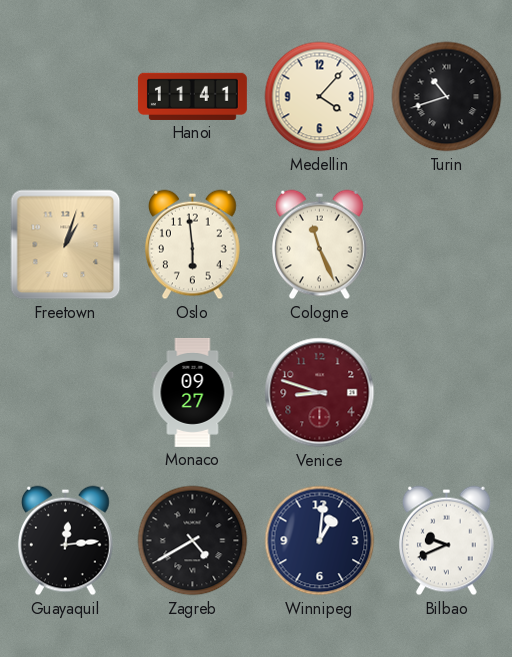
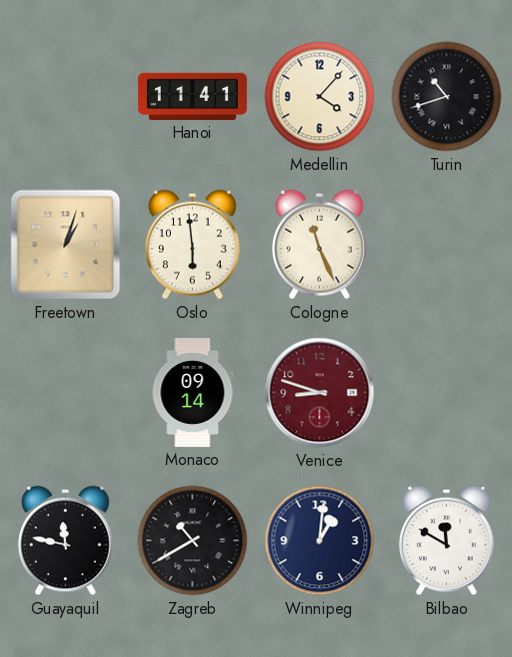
Monaco: 09:27 -> 09:14 (193, 392)
Guayaquil: 12:14 -> 11:47 (66, 541)
Zagreb: 4:40 -> 10:40 (193, 541)
Bilbao: 9:41 -> 11:50 (447, 541)
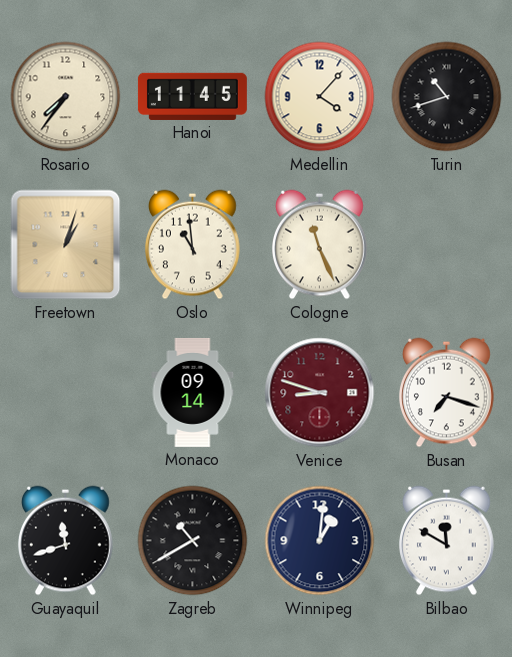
Rosario: none -> 7:36 (66, 97)
Hanoi: 11:41 -> 11:45 (192, 96)
Oslo: 5:59 -> 10:59 (193, 245)
Busan: none -> 7:18 (447, 393)
Guayaquil: 11:47 -> 11:42 (66, 541)
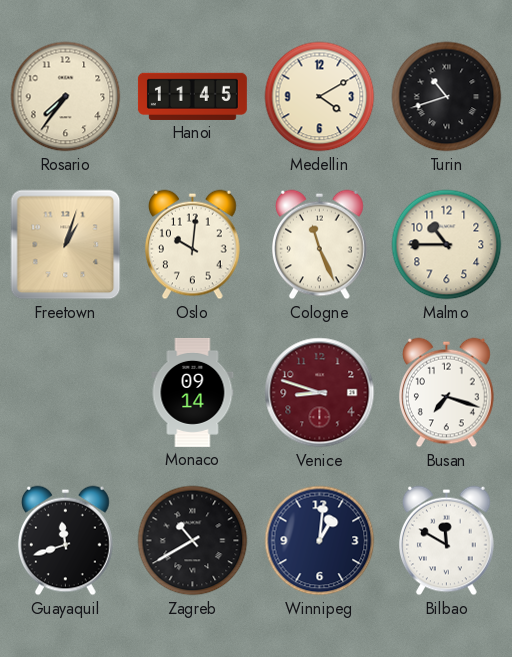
Medellin: 4:07 -> 4:10 (320, 97)
Oslo: 10:59 -> 10:01 (193, 245)
Malmo: none -> 10:45 (447, 245)
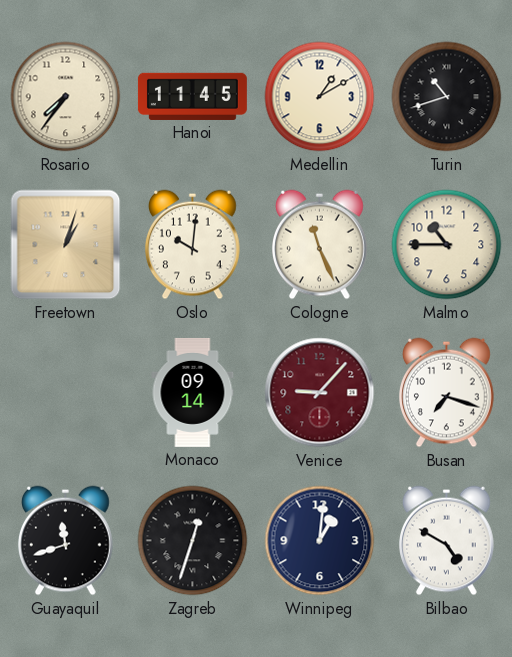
Medellin: 4:10 -> 1:10 (320, 97)
Venice: 8:48 -> 9:07 (320, 393)
Zagreb: 10:40 -> 12:33 (193, 541)
Bilbao: 11:50 -> 4:50 (447, 541)
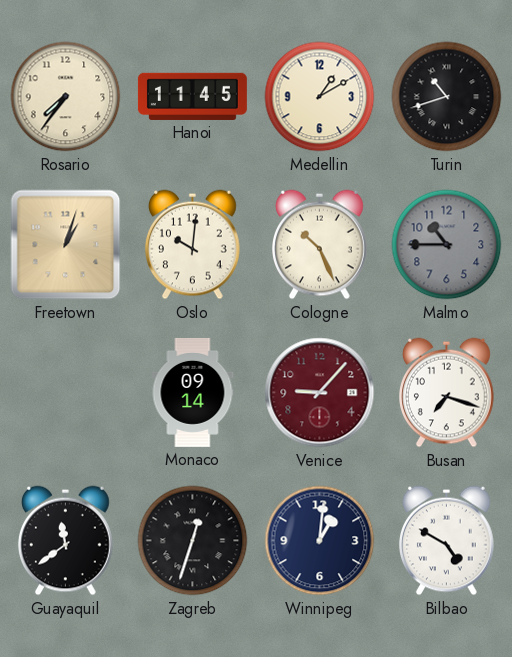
Cologne: 11:26 -> 10:26 (320, 245)
Malmo dial: cream -> grey (447, 245)
Guayaquil: 11:42 -> 11:39 (66, 541)
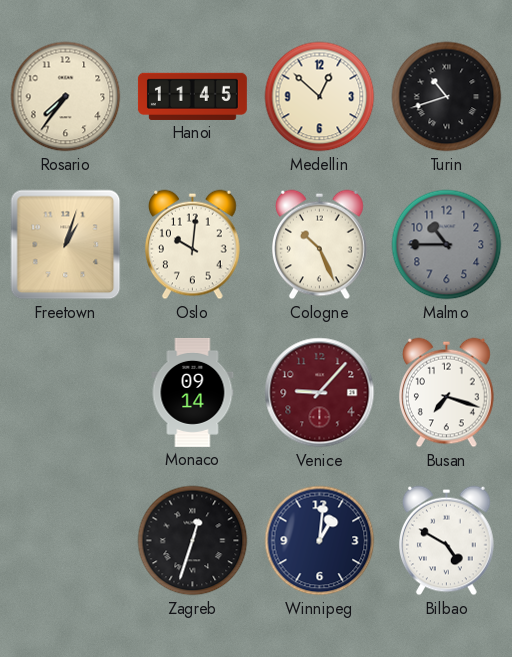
Medellin: 1:10 -> 12:52 (320, 97)
Guayaquil: 11:39 -> none (66, 541)
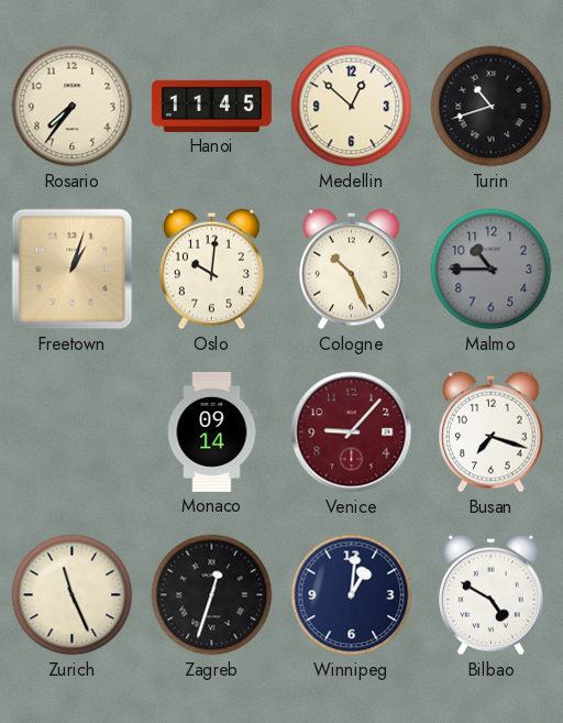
Zurich: none -> 11:26 (73, 595)
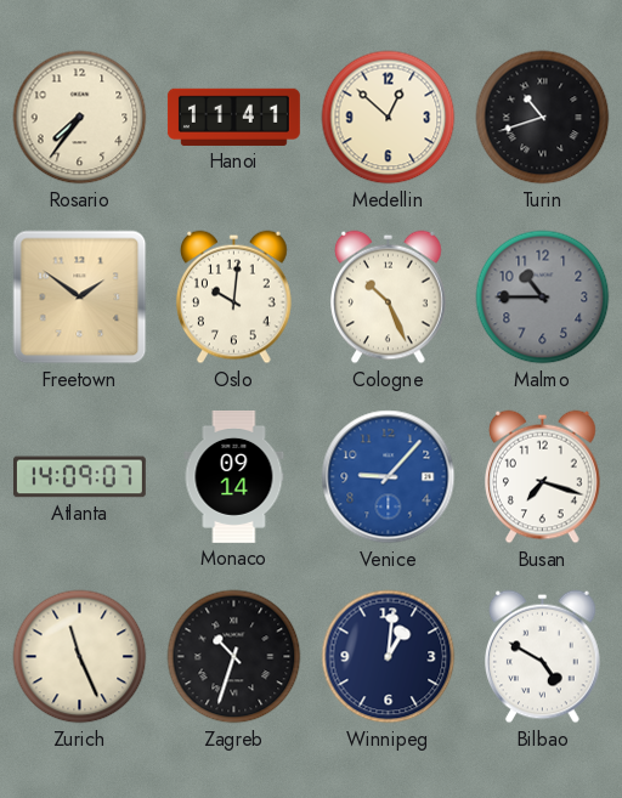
Hanoi: 11:45 -> 11:41 (233, 117)
Freetown: 1:03 -> 1:51 (80, 298)
Atlanta: none -> 14:09 (79, 477)
Venice dial: burgundy -> blue (389, 477)
Zagreb: 12:33 -> 10:33 (234, 657)
